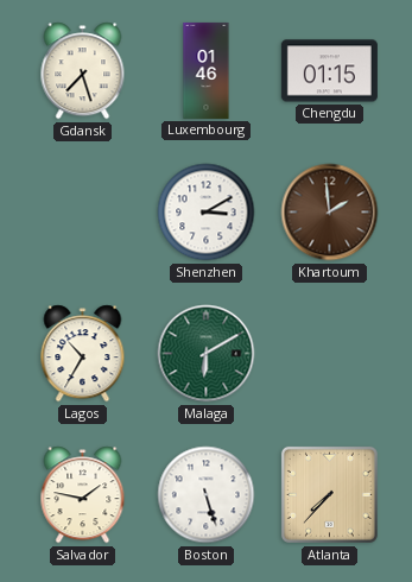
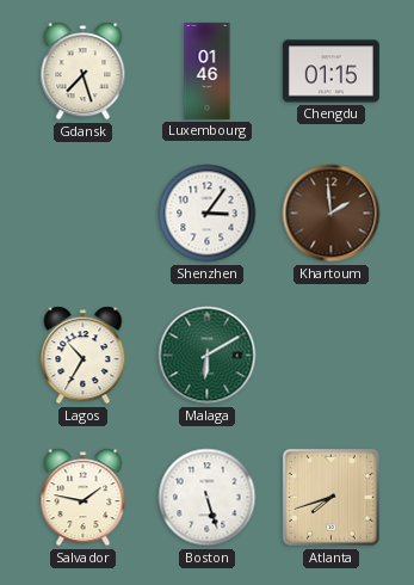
Shenzhen: 3:10 -> 3:06 (208, 214)
Atlanta: 7:37 -> 7:42 (330, 497)
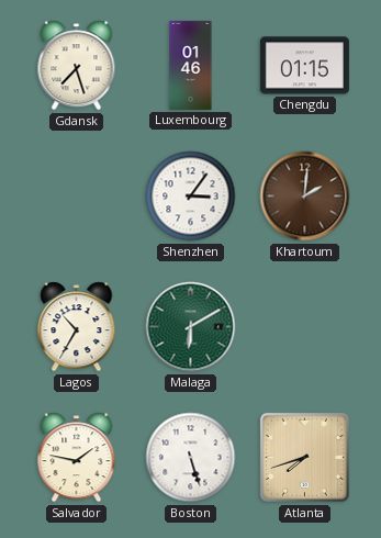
Khartoum: 1:59 -> 2:01 (305, 197)
